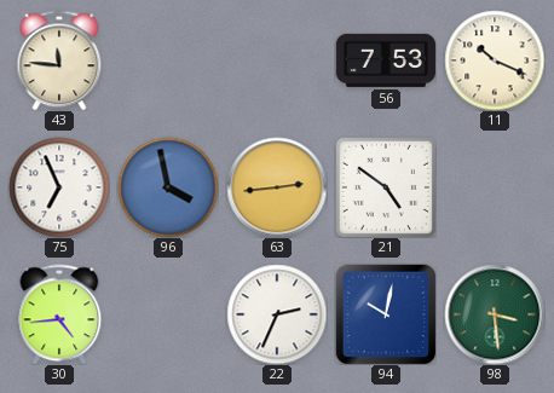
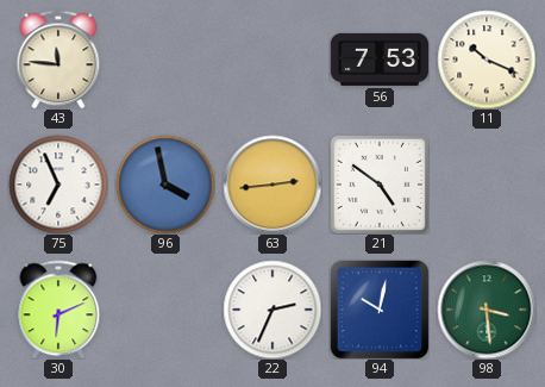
30: 4:44 -> 6:11 (58, 310)
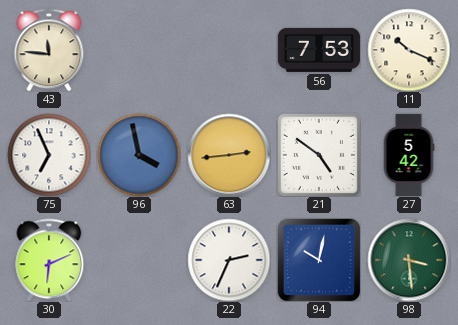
27: none -> 5:42 (409, 154)
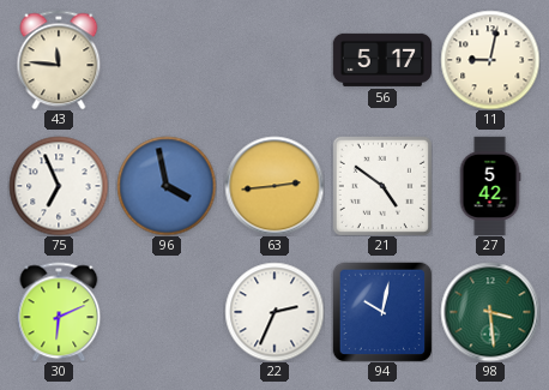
56: 7:53 -> 5:17 (382, 60)
11: 10:19 -> 9:02 (490, 60)
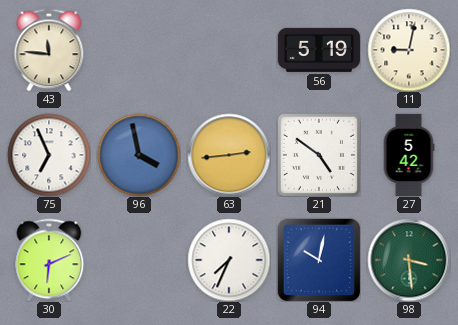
56: 5:17 -> 5:19 (319, 50)
22: 2:34 -> 7:34 (229, 260)
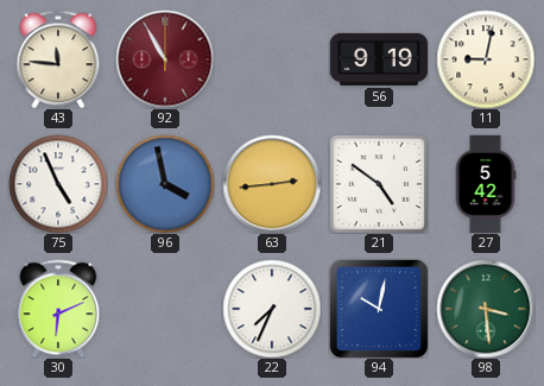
92: none -> 10:55 (165, 59)
56: 5:19 -> 9:19 (379, 59)
75: 6:56 -> 4:56 (58, 184)
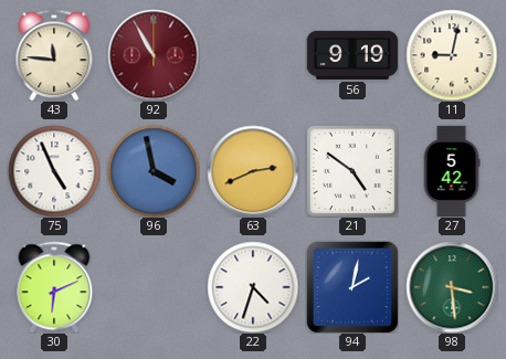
63: 2:44 -> 2:41 (253, 171)
22: 7:34 -> 4:33 (253, 287)
94: 10:02 -> 2:02 (352, 287)
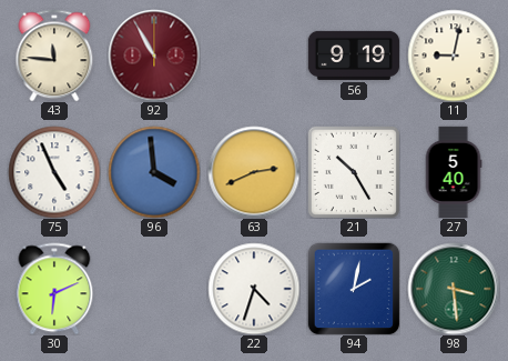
96: 3:58 -> 3:59 (154, 172)
21: 4:51 -> 10:25 (354, 172)
27: 5:42 -> 5:40 (454, 171)
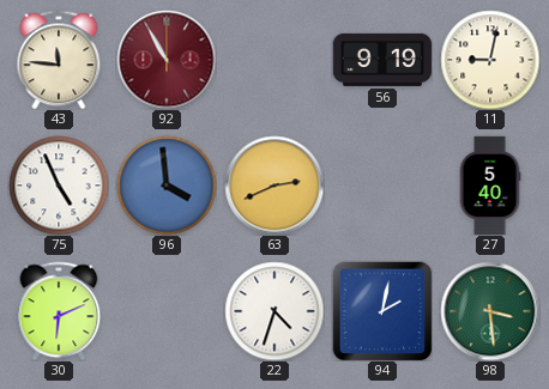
21: 10:25 -> none (354, 172)
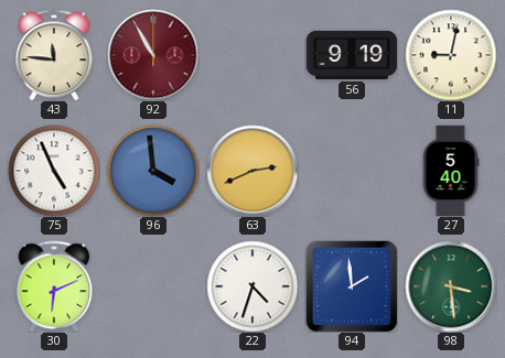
94: 2:02 -> 1:59 (352, 286)
